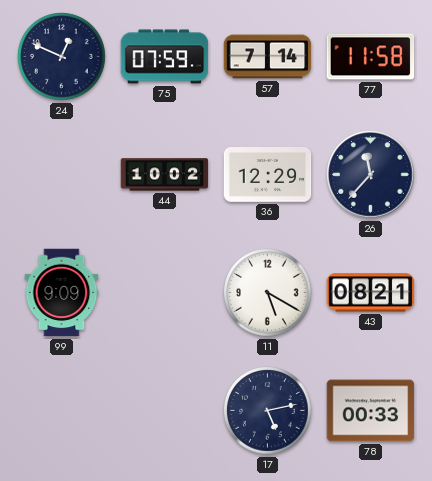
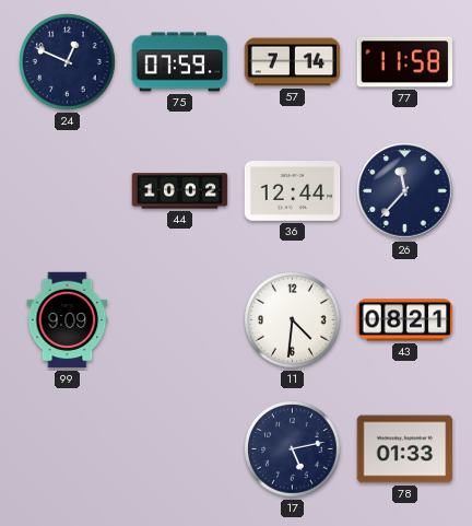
36: 12:29 -> 12:44 (293, 191)
11: 5:20 -> 4:31 (293, 320)
78: 00:33 -> 01:33 (405, 449)
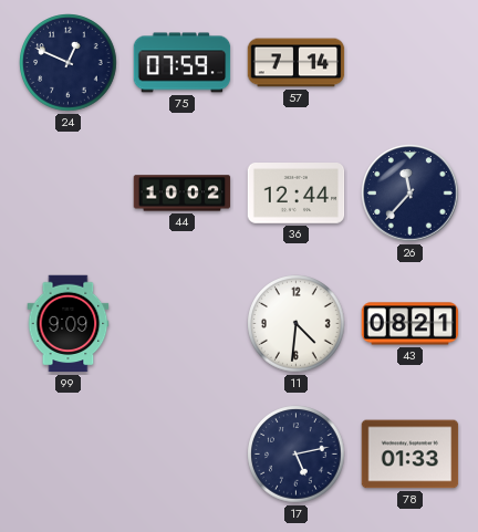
77: 11:58 -> none (405, 62)
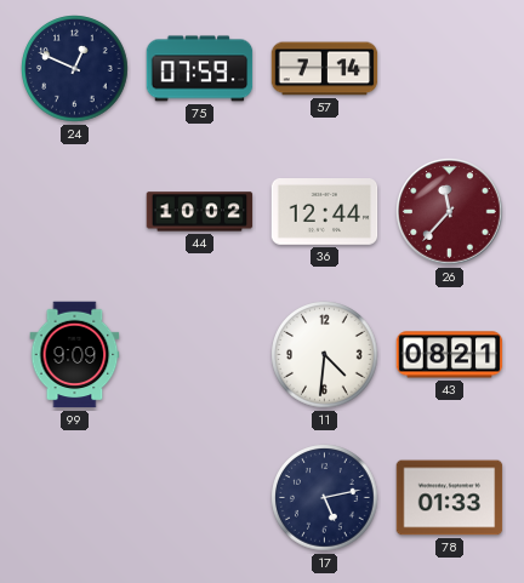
26 dial: navy -> burgundy (450, 212)
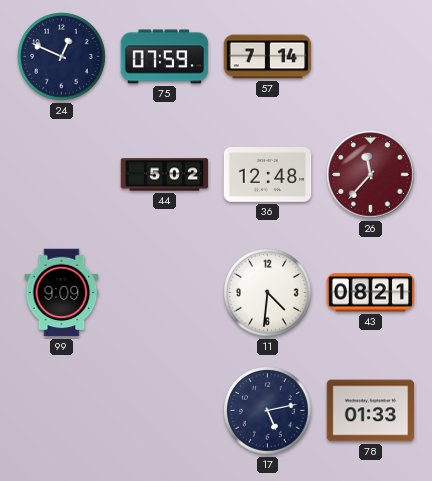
44: 10:02 -> 5:02 (165, 175)
36: 12:44 -> 12:48 (268, 175)
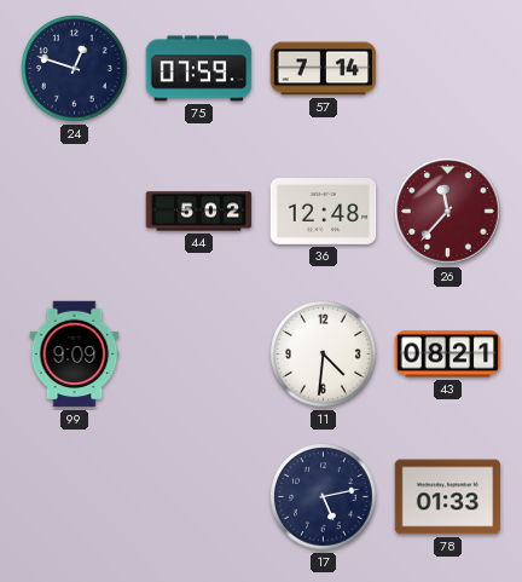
24: 12:49 -> 12:48 (75, 69)
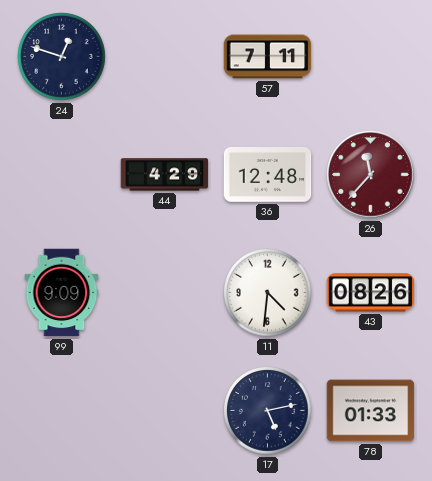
75: 07:59 -> none (199, 69)
57: 7:14 -> 7:11 (268, 57)
44: 5:02 -> 4:29 (165, 175)
43: 08:21 -> 08:26 (371, 293)
